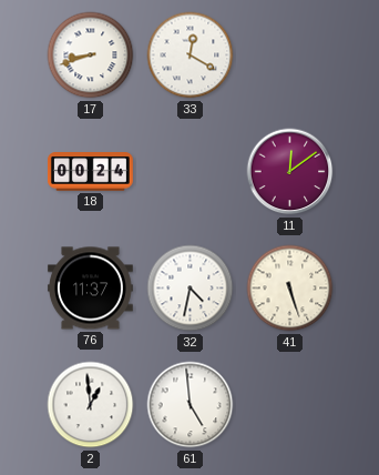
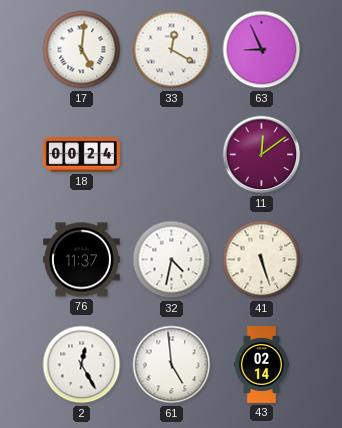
17: 8:42 -> 5:01 (82, 50)
63: none -> 8:56 (262, 50)
2: 12:59 -> 12:25 (82, 365)
43: none -> 02:14 (261, 365)
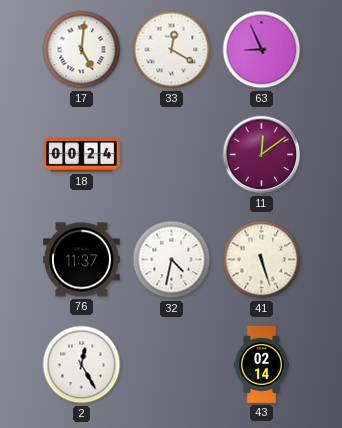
61: 4:59 -> none (172, 365)
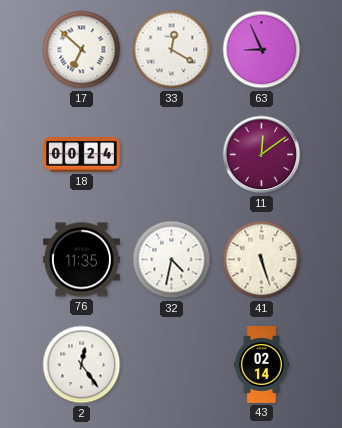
17: 5:01 -> 6:52 (82, 50)
76: 11:37 -> 11:35 (81, 260)
2: 12:25 -> 12:24 (82, 365)
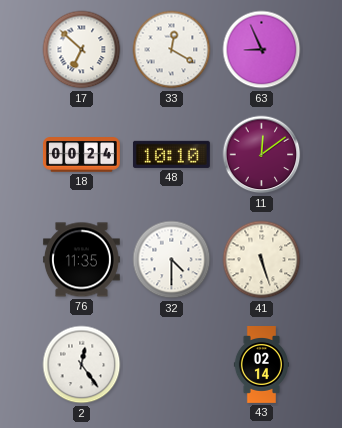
48: none -> 10:10 (171, 154)
32: 4:32 -> 4:30 (172, 260)
